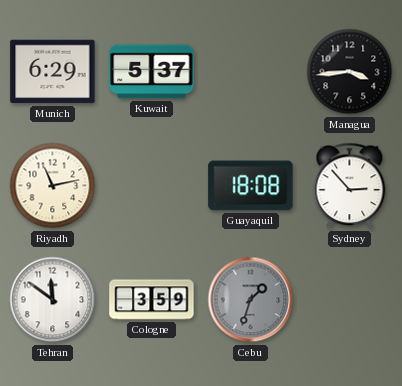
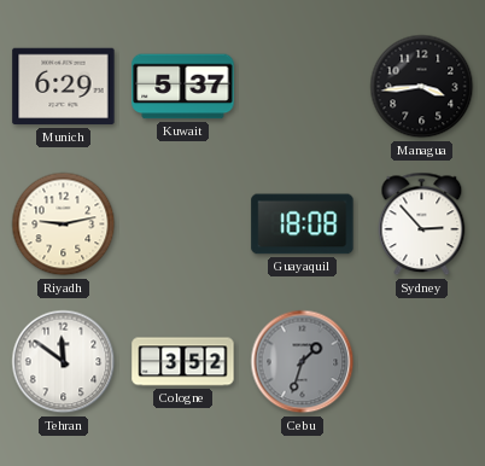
Riyadh: 11:13 -> 9:13 (64, 225)
Cologne: 3:59 -> 3:52 (183, 362)
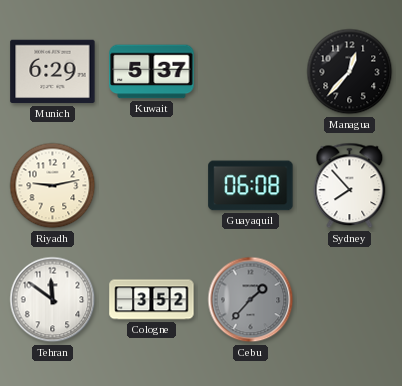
Managua: 3:44 -> 12:37 (350, 72)
Guayaquil: 18:08 -> 06:08 (251, 186)
Sydney: 2:53 -> 7:53 (350, 186)
Cebu: 1:33 -> 1:37 (251, 300)
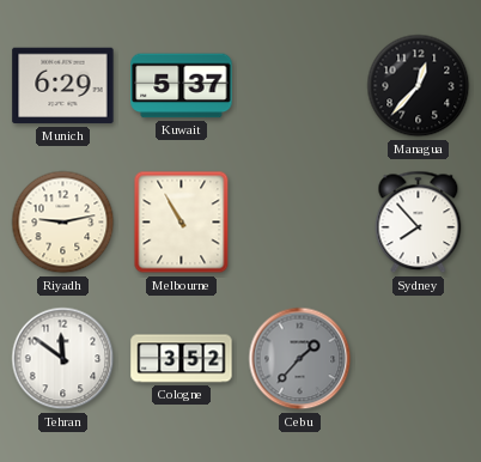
Melbourne: none -> 10:55 (182, 223)
Guayaquil: 06:08 -> none (251, 186)
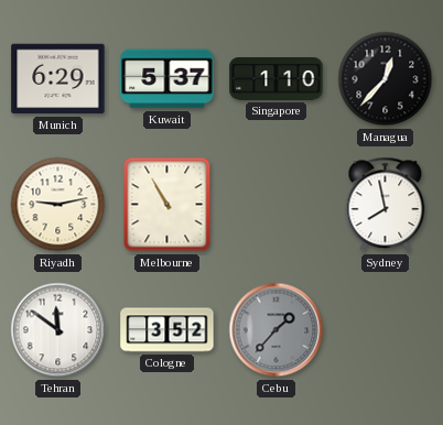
Singapore: none -> 1:10 (277, 79)
Sydney: 7:53 -> 7:58 (386, 205)
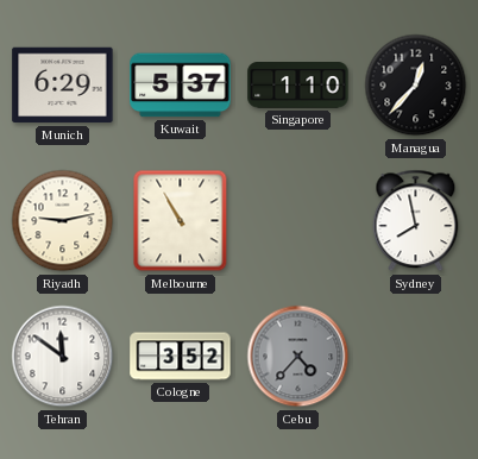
Cebu: 1:37 -> 4:37 (298, 357)
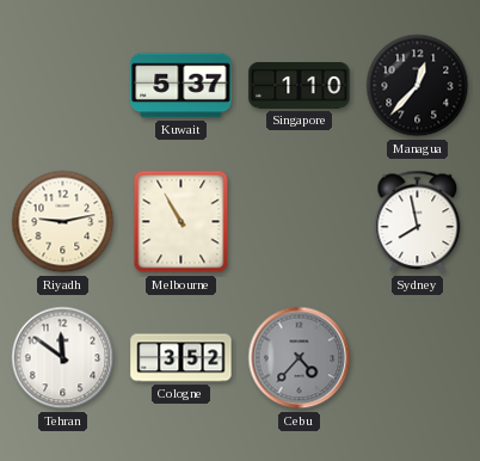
Munich: 6:29 -> none (63, 86)
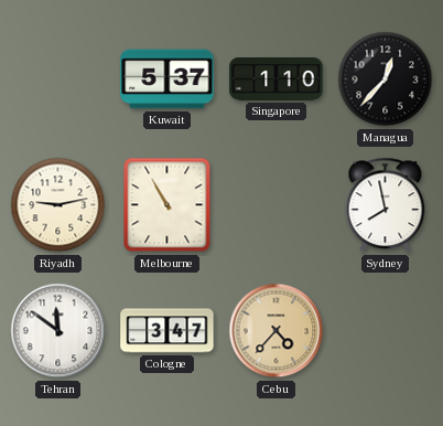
Cologne: 3:52 -> 3:47 (168, 331)
Cebu dial: grey -> champagne (277, 331)
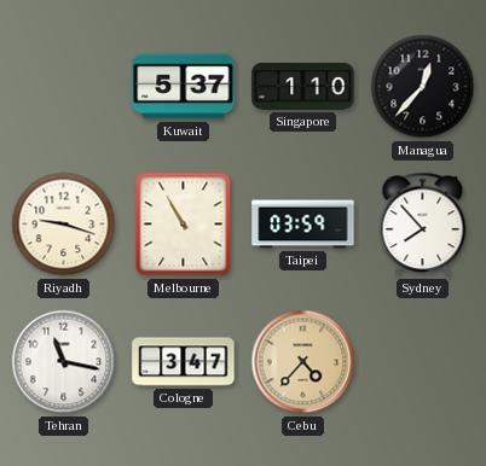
Riyadh: 9:13 -> 9:18 (64, 225)
Taipei: none -> 03:59 (303, 225)
Sydney: 7:58 -> 7:53 (423, 225)
Tehran: 11:51 -> 11:17 (64, 362)
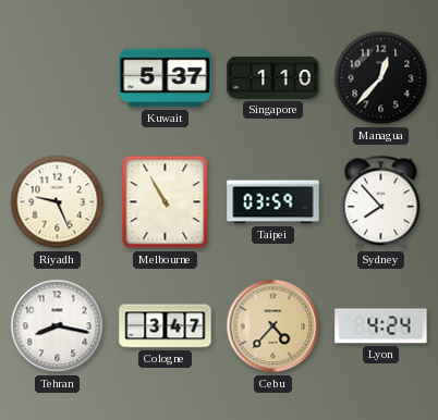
Riyadh: 9:18 -> 9:26 (58, 202)
Tehran: 11:17 -> 8:17 (58, 326)
Lyon: none -> 4:24 (381, 326)
